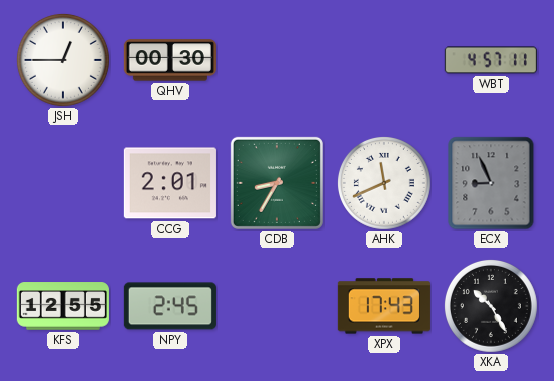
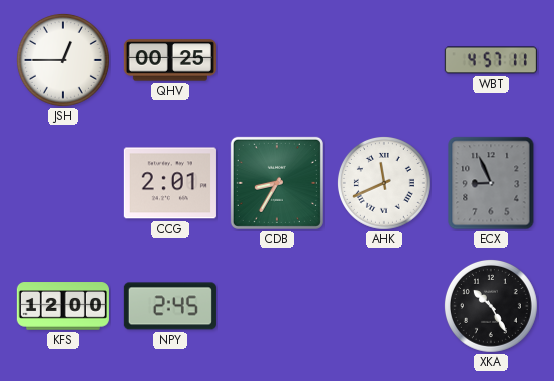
QHV: 00:30 -> 00:25 (170, 60)
KFS: 12:55 -> 12:00 (63, 306)
XPX: 17:43 -> none (384, 306)
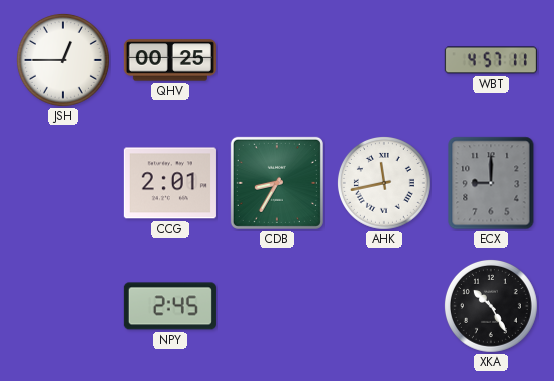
AHK: 11:41 -> 11:43 (384, 183)
ECX: 8:56 -> 9:00 (491, 183)
KFS: 12:00 -> none (63, 306)
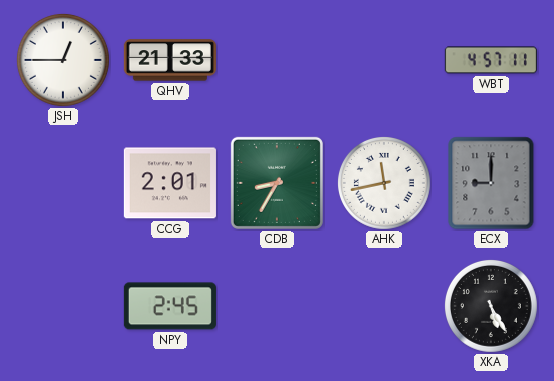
QHV: 00:25 -> 21:33 (170, 60)
XKA: 10:25 -> 5:25 (491, 306)
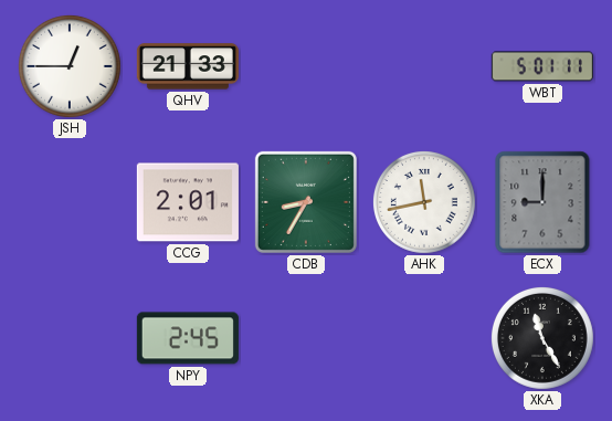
WBT: 4:57 -> 5:01 (542, 66)
XKA: 5:25 -> 11:25 (542, 338)
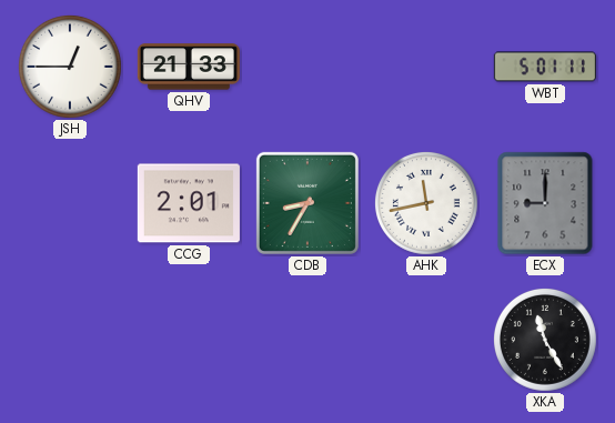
NPY: 2:45 -> none (188, 338)
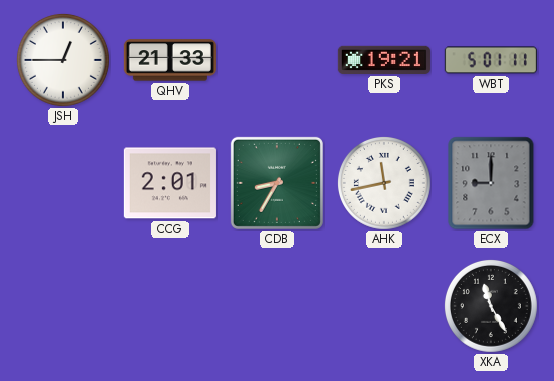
PKS: none -> 19:21 (384, 60)
